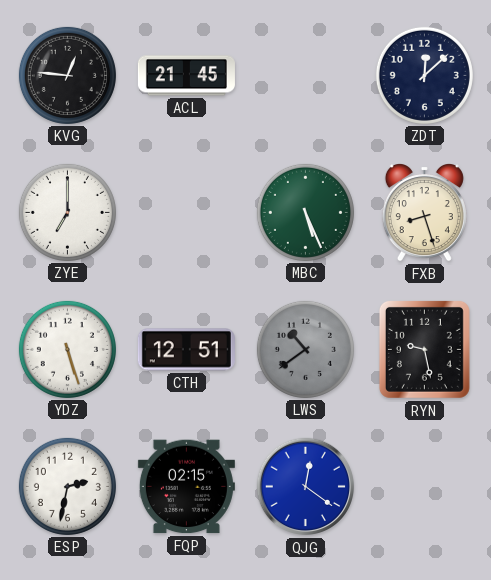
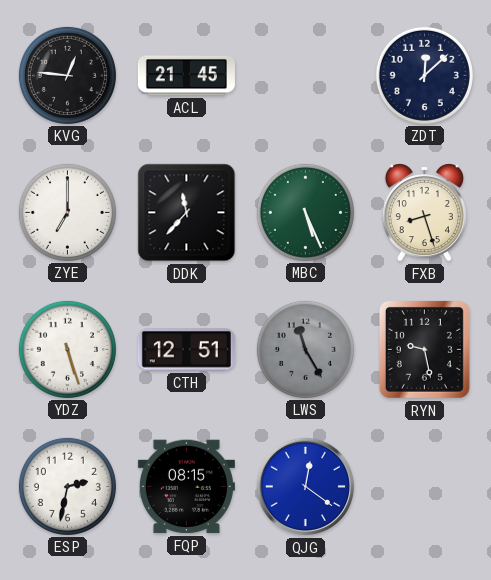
DDK: none -> 11:37 (187, 213)
LWS: 10:39 -> 11:25 (305, 349)
FQP: 02:15 -> 08:15 (186, 487)
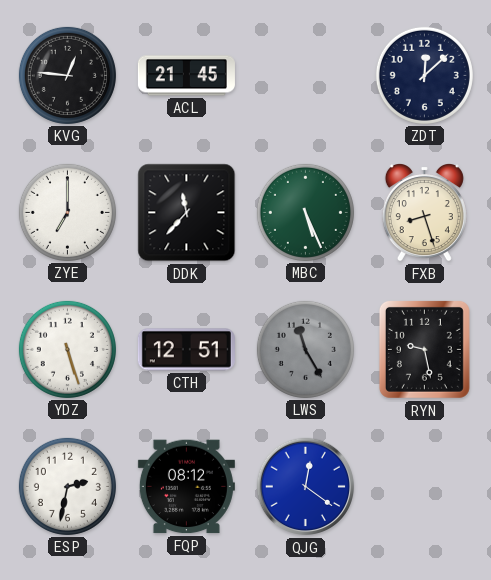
FQP: 08:15 -> 08:12 (186, 487)
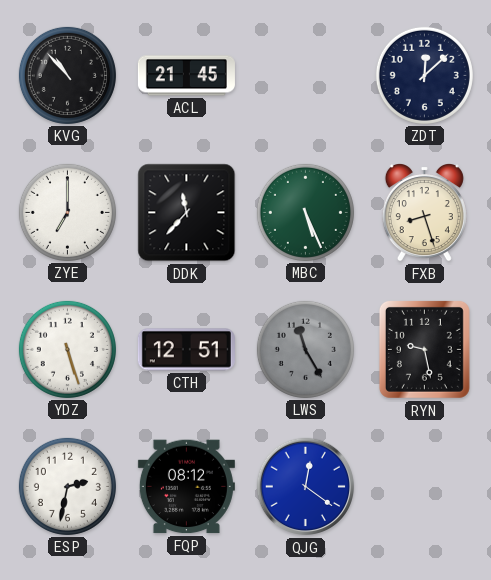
KVG: 12:46 -> 10:53 (67, 75)
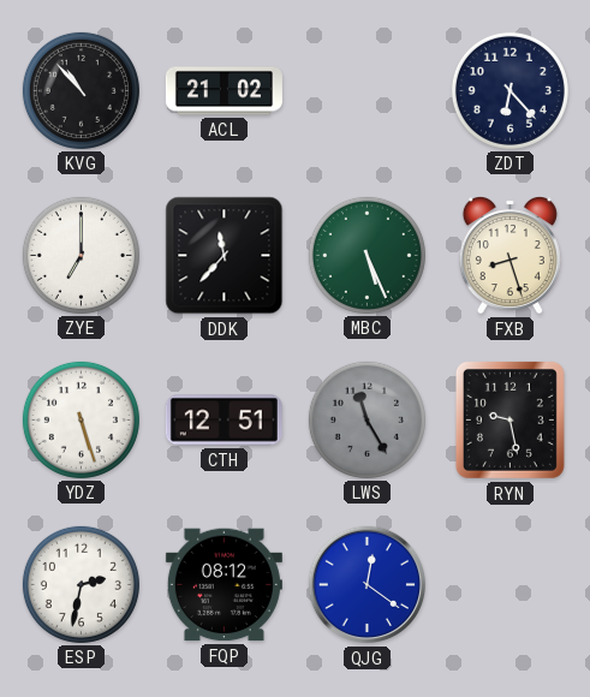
ACL: 21:45 -> 21:02 (224, 91)
ZDT: 12:08 -> 6:23 (509, 90)
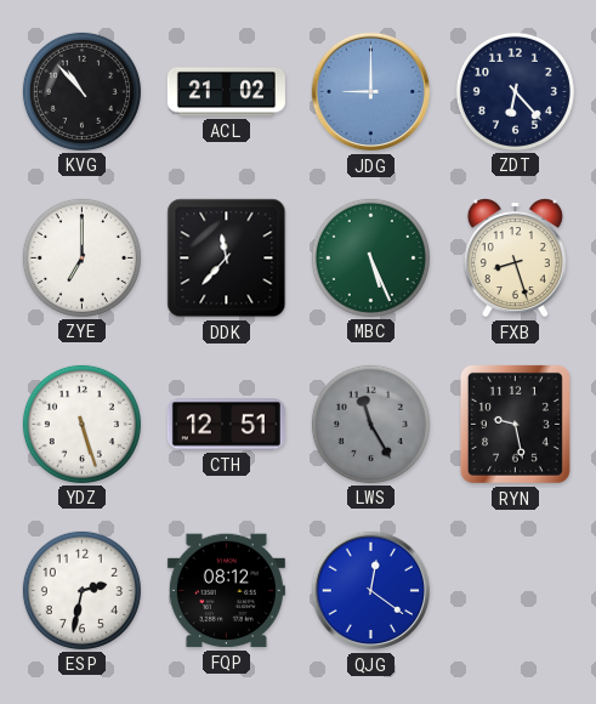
JDG: none -> 9:00 (371, 92)
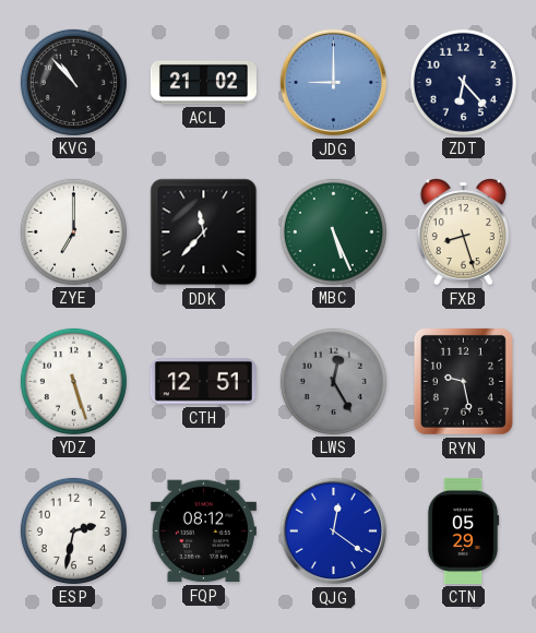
LWS: 11:25 -> 12:25 (333, 381)
CTN: none -> 05:29 (463, 530)
